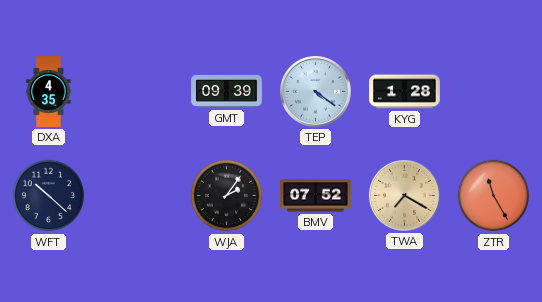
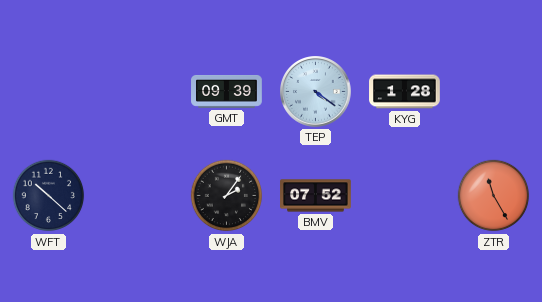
DXA: 4:35 -> none (49, 92)
TWA: 7:20 -> none (405, 196)
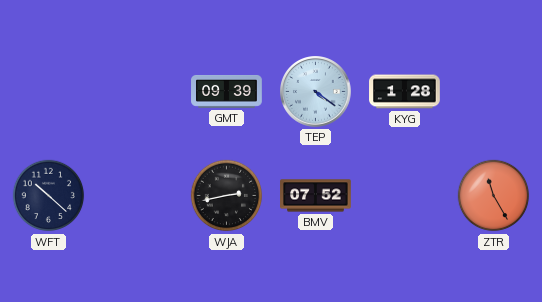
WJA: 2:06 -> 2:43 (227, 196)
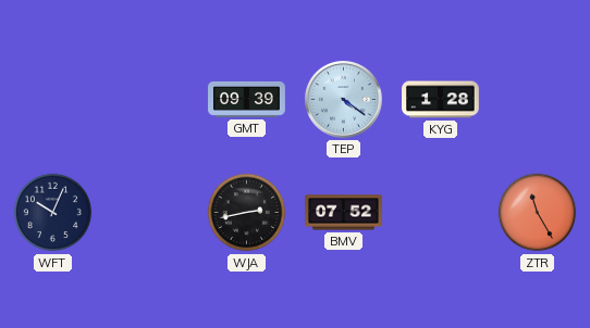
WFT: 10:22 -> 10:04 (53, 213)
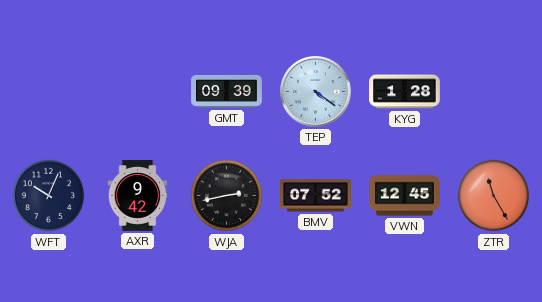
AXR: none -> 9:42 (138, 196)
VWN: none -> 12:45 (405, 196)
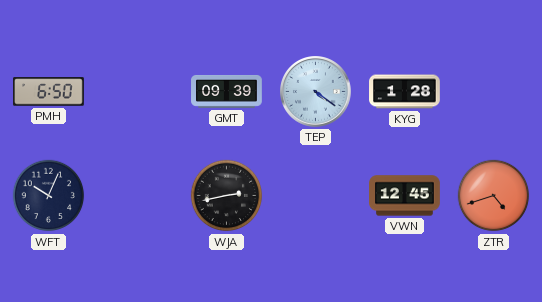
PMH: none -> 6:50 (49, 92)
AXR: 9:42 -> none (138, 196)
BMV: 07:52 -> none (316, 196)
ZTR: 11:25 -> 4:42 (494, 196)
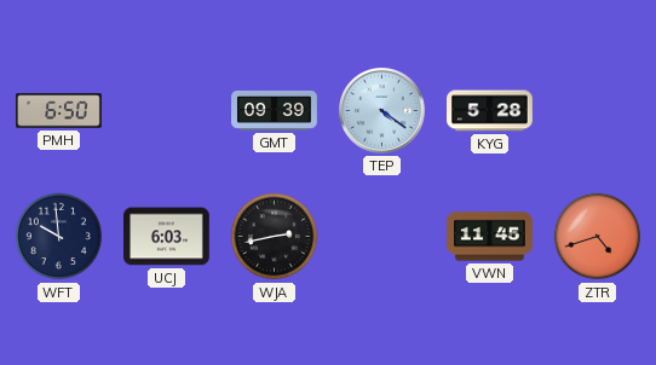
KYG: 1:28 -> 5:28 (490, 111)
WFT: 10:04 -> 9:59 (59, 237)
UCJ: none -> 6:03 (167, 237)
VWN: 12:45 -> 11:45 (490, 237)
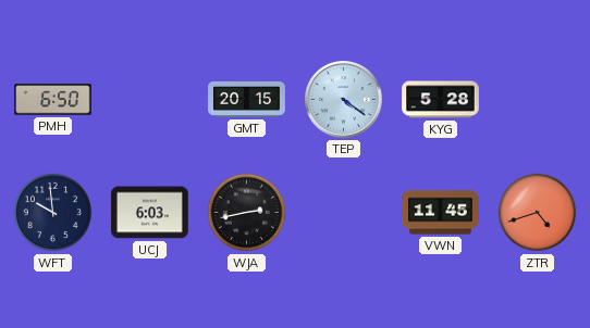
GMT: 09:39 -> 20:15 (247, 99)
